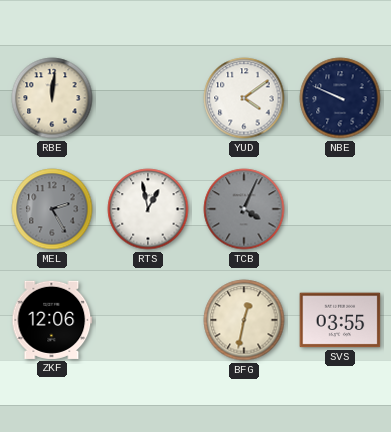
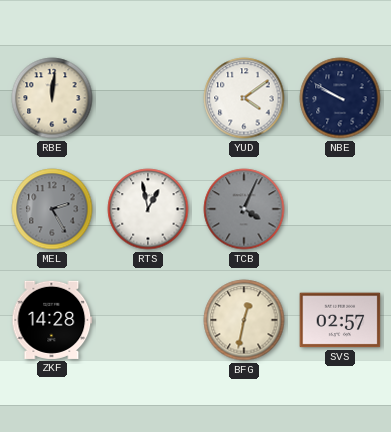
NBE: 9:49 -> 9:50 (340, 98)
ZKF: 12:06 -> 14:28 (52, 320)
SVS: 03:55 -> 02:57 (340, 320)
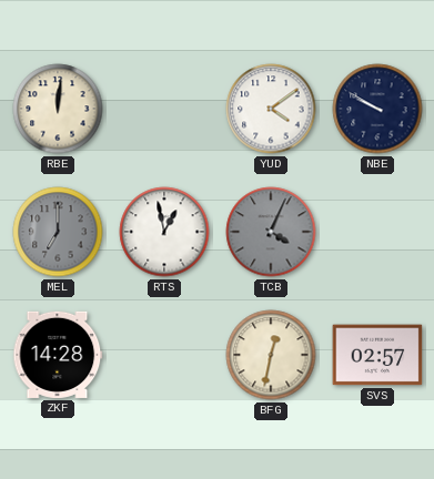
MEL: 2:25 -> 7:00 (58, 232)
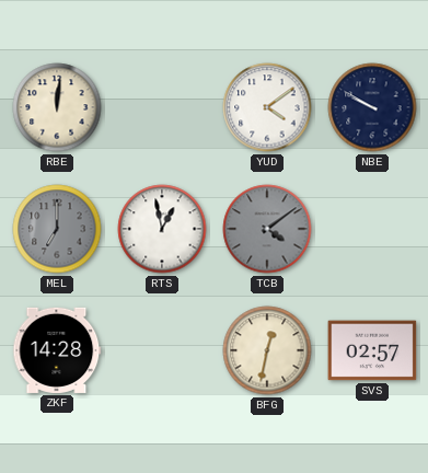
TCB: 4:04 -> 4:09 (267, 229)
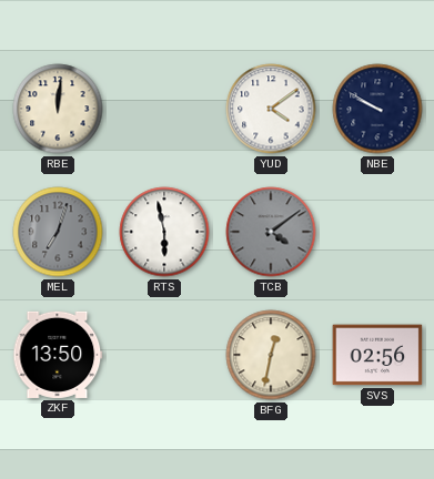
MEL: 7:00 -> 7:03 (58, 232)
RTS: 12:58 -> 5:58 (164, 232)
ZKF: 14:28 -> 13:50 (58, 355)
SVS: 02:57 -> 02:56 (377, 355)
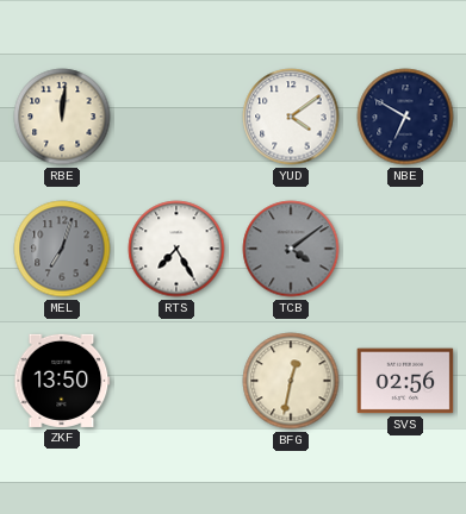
NBE: 9:50 -> 6:50 (405, 117)
RTS: 5:58 -> 7:25 (176, 249)
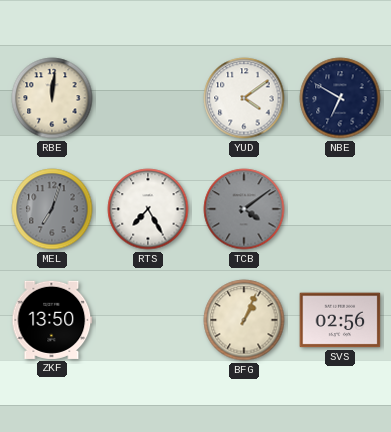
BFG: 12:32 -> 1:04 (244, 320)
